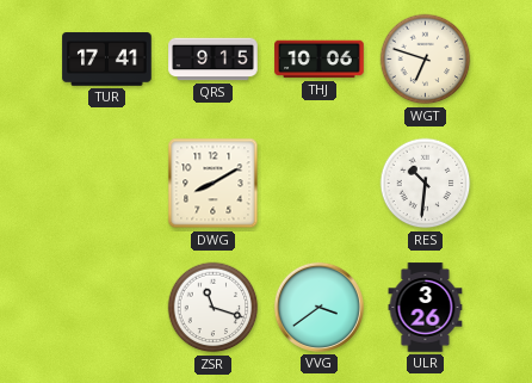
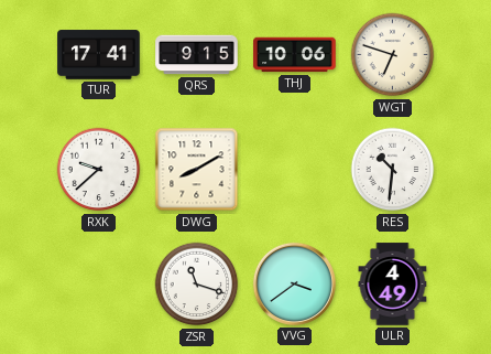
RXK: none -> 9:38 (99, 170)
ULR: 3:26 -> 4:49 (393, 285)
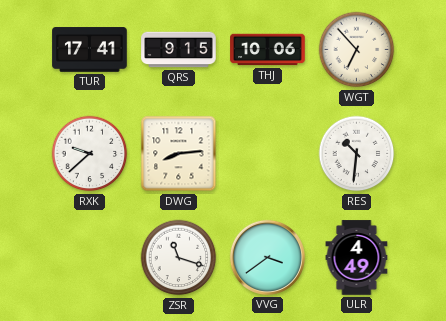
WGT: 6:48 -> 6:53 (357, 50)
DWG: 8:10 -> 8:14 (179, 154)
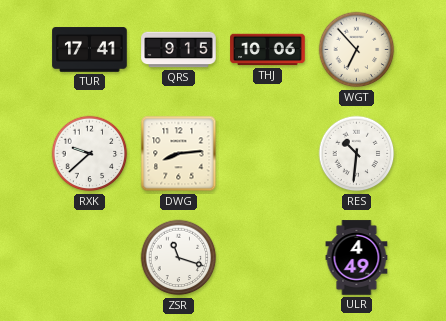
VVG: 3:39 -> none (267, 257)
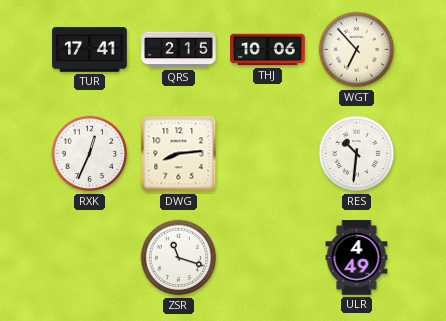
QRS: 9:15 -> 2:15 (179, 50)
RXK: 9:38 -> 12:34 (90, 154)
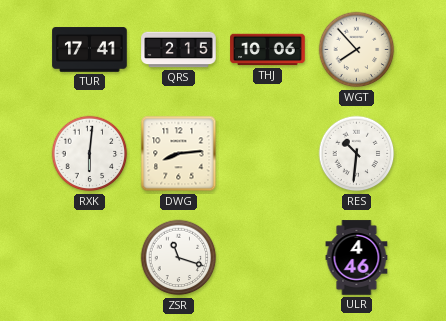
WGT: 6:53 -> 7:53 (357, 50)
RXK: 12:34 -> 6:01 (90, 154)
ULR: 4:49 -> 4:46 (357, 258)
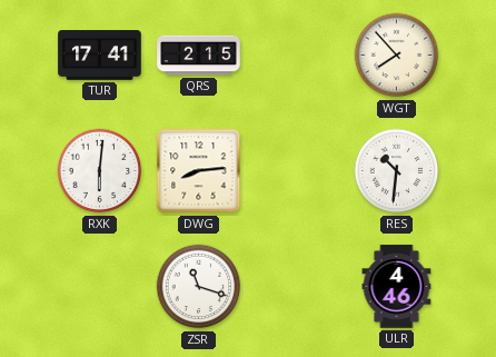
THJ: 10:06 -> none (268, 50)
